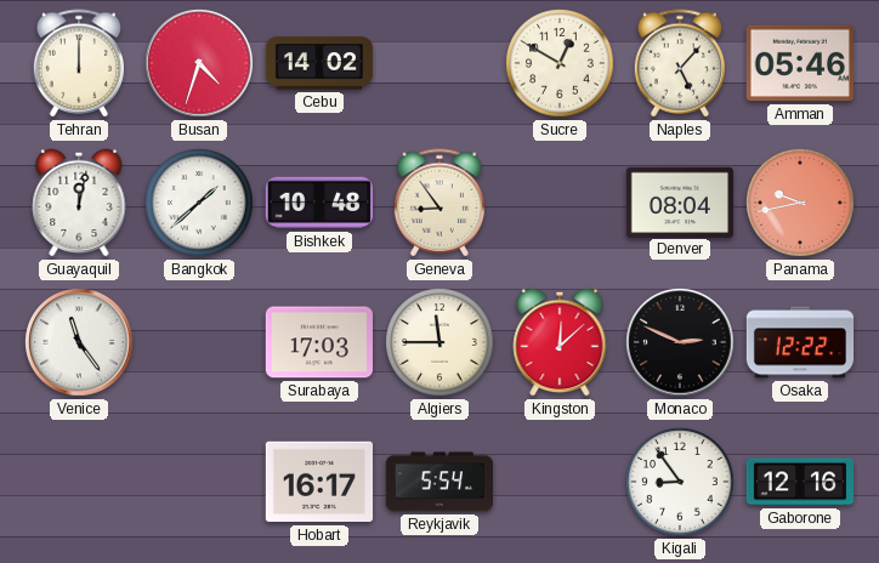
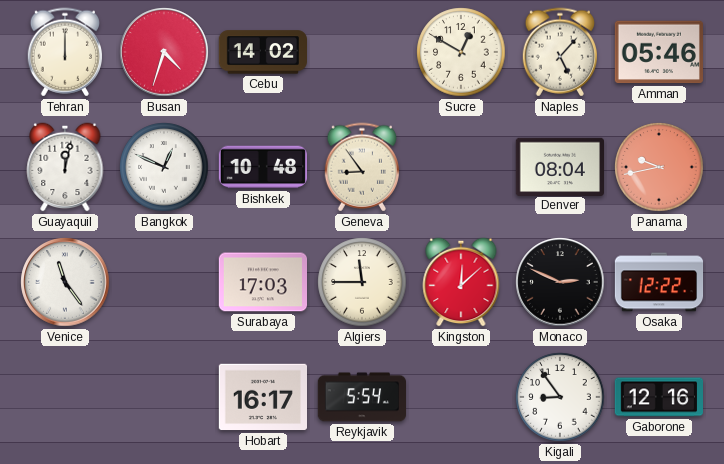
Bangkok: 1:38 -> 12:49 (164, 167)
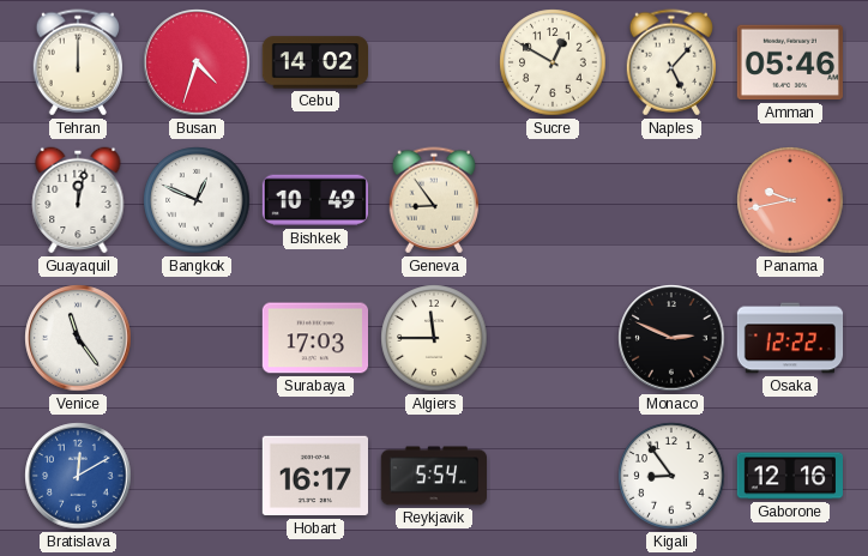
Bishkek: 10:48 -> 10:49 (314, 200)
Denver: 08:04 -> none (559, 166)
Kingston: 12:08 -> none (461, 282)
Bratislava: none -> 12:10 (78, 476)
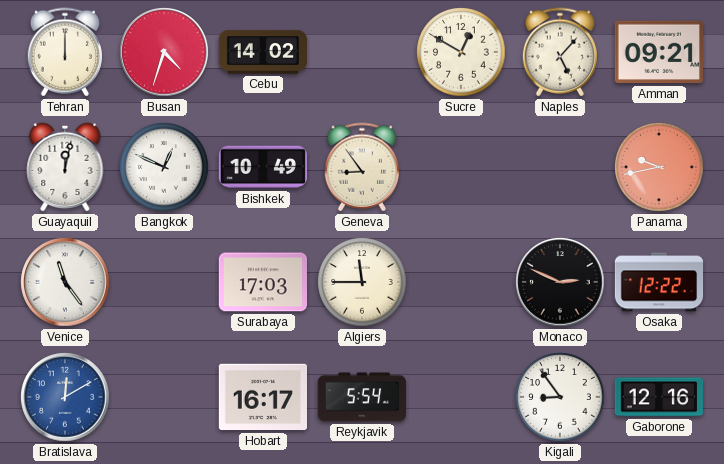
Amman: 05:46 -> 09:21 (658, 52)
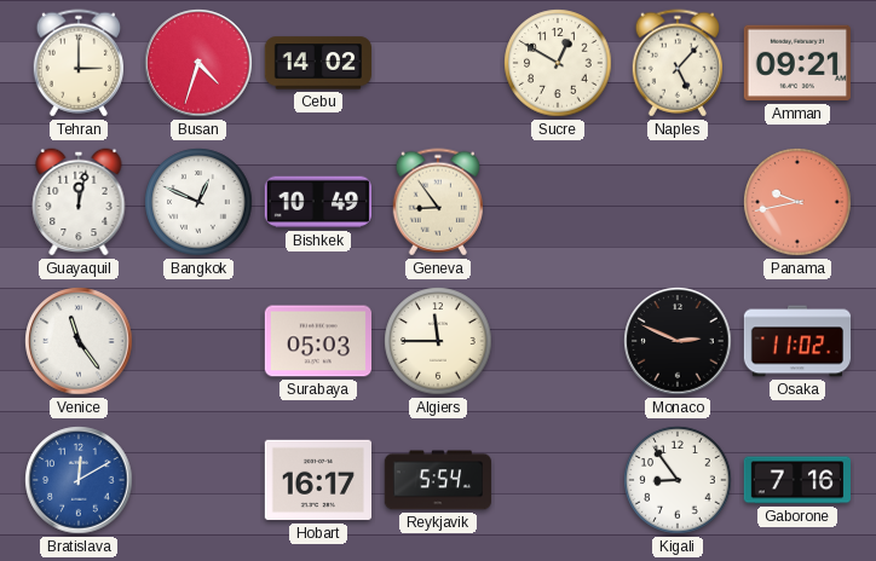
Tehran: 12:00 -> 3:00 (77, 63)
Surabaya: 17:03 -> 05:03 (317, 341)
Osaka: 12:22 -> 11:02 (797, 341)
Gaborone: 12:16 -> 7:16 (796, 480)
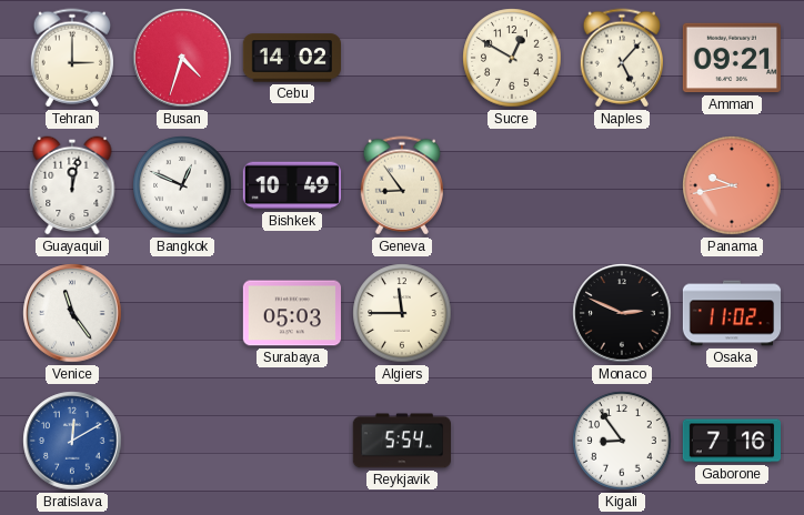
Hobart: 16:17 -> none (317, 480)
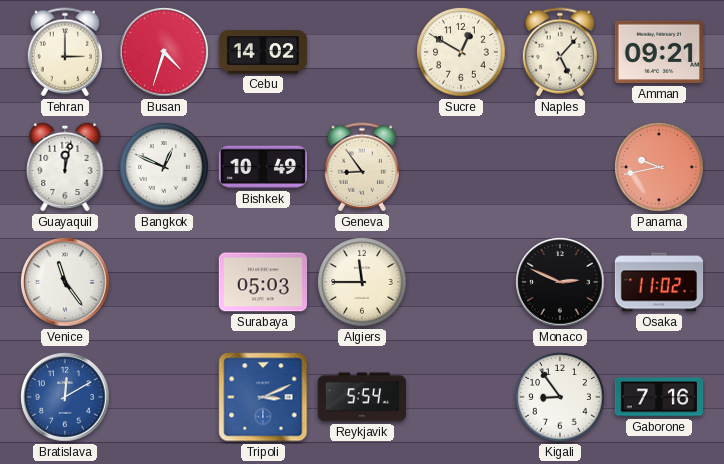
Tripoli: none -> 3:11 (263, 397)
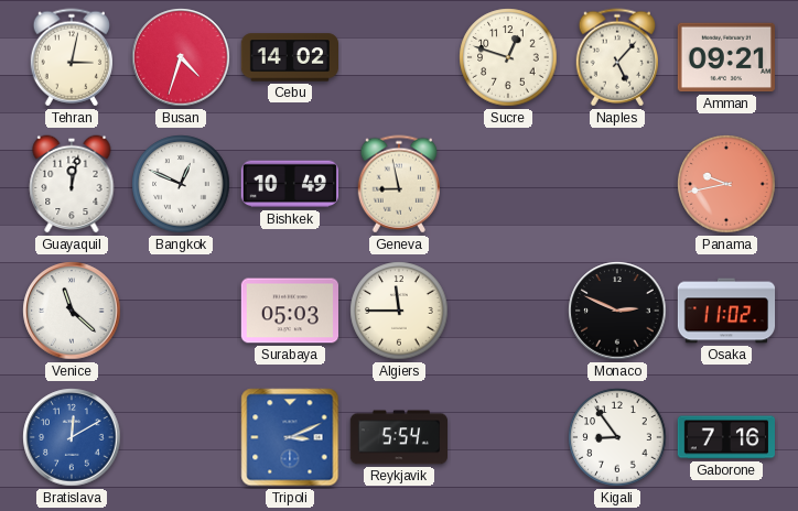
Tehran: 3:00 -> 3:02 (71, 57)
Sucre: 12:50 -> 12:48 (508, 57)
Geneva: 8:54 -> 8:58 (398, 184)
Venice: 11:24 -> 11:22 (72, 311)
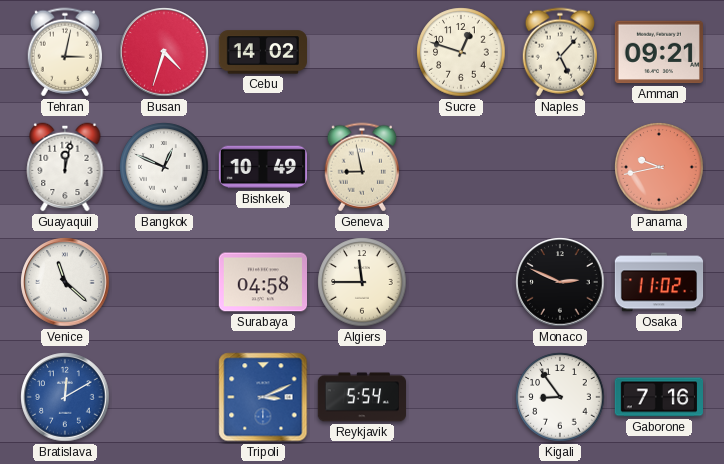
Surabaya: 05:03 -> 04:58 (262, 282)
